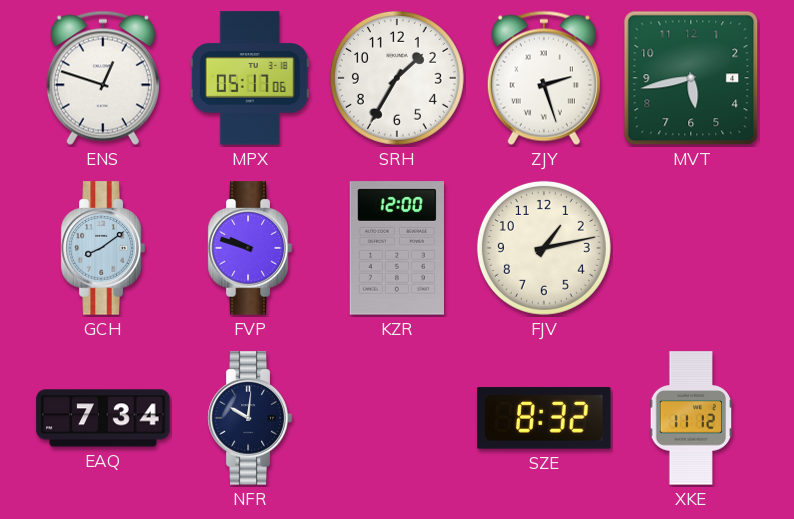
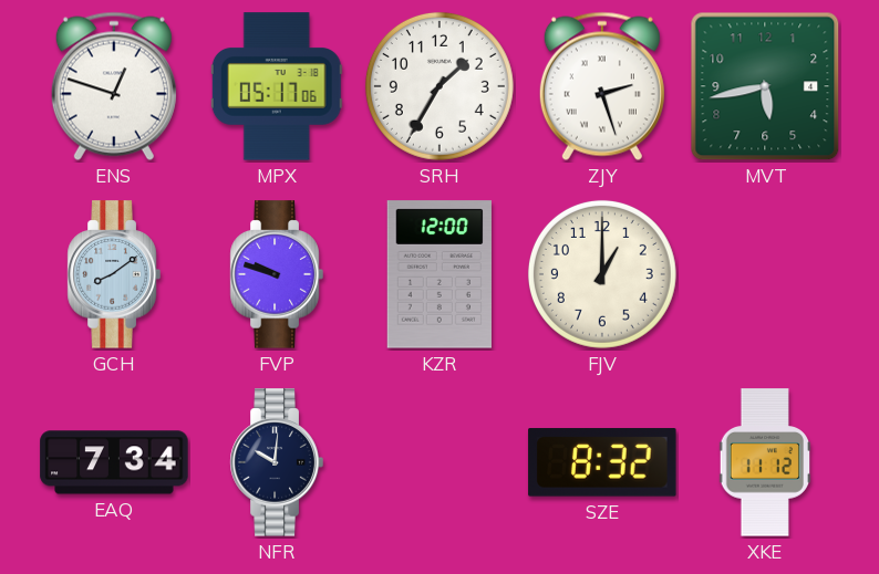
FJV: 1:13 -> 1:00 (602, 274)
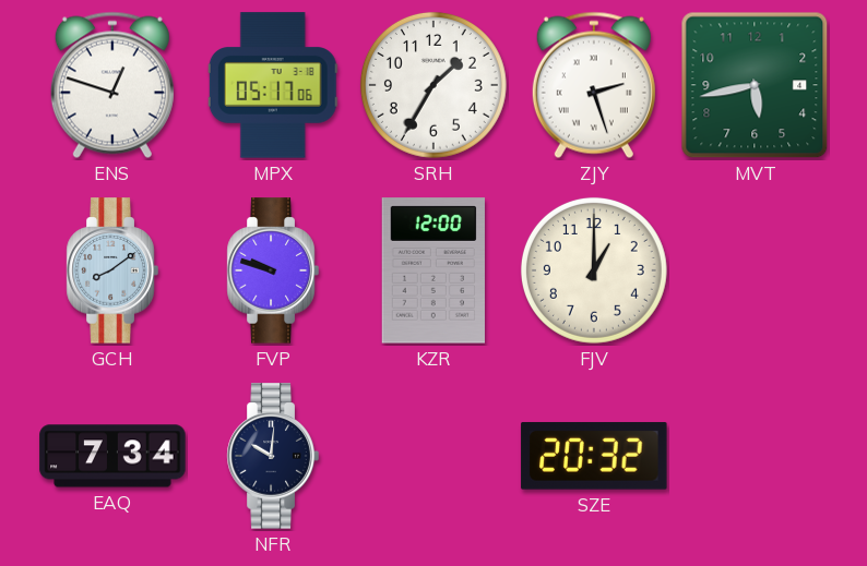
SZE: 8:32 -> 20:32 (594, 456)
XKE: 11:12 -> none (765, 462)
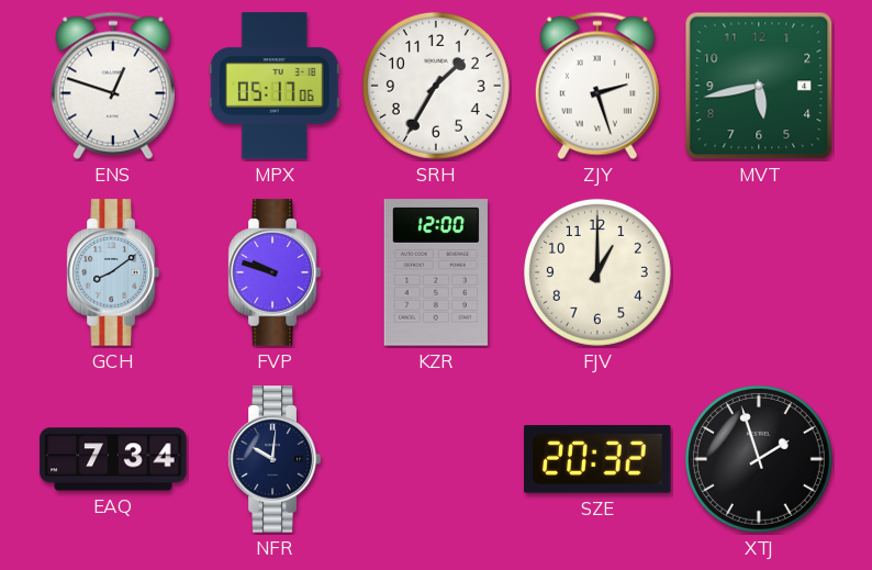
XTJ: none -> 1:57 (759, 459)
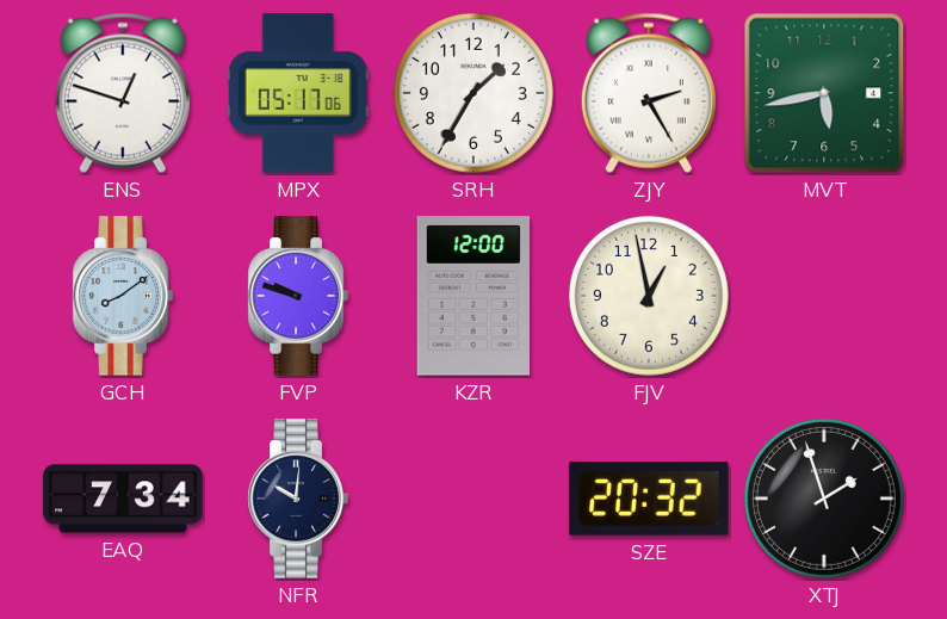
ZJY: 2:27 -> 2:25 (649, 93)
FJV: 1:00 -> 12:58 (649, 296)
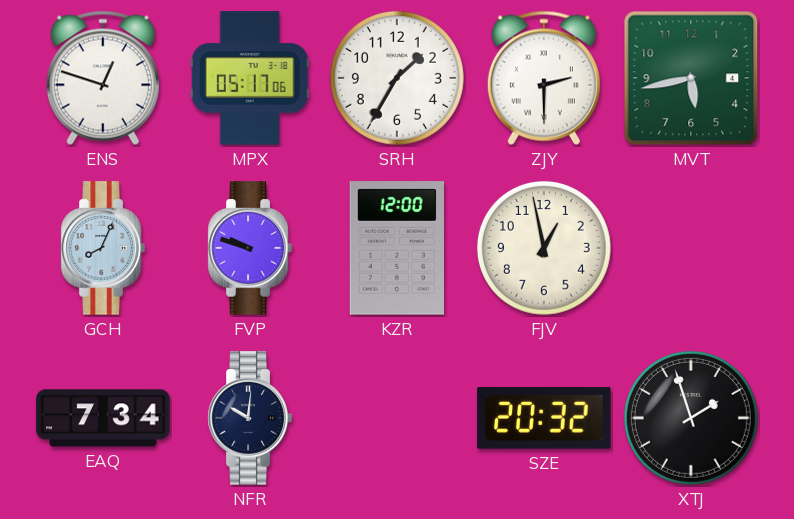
ZJY: 2:25 -> 2:30 (544, 78)
GCH: 8:09 -> 8:04 (103, 248)
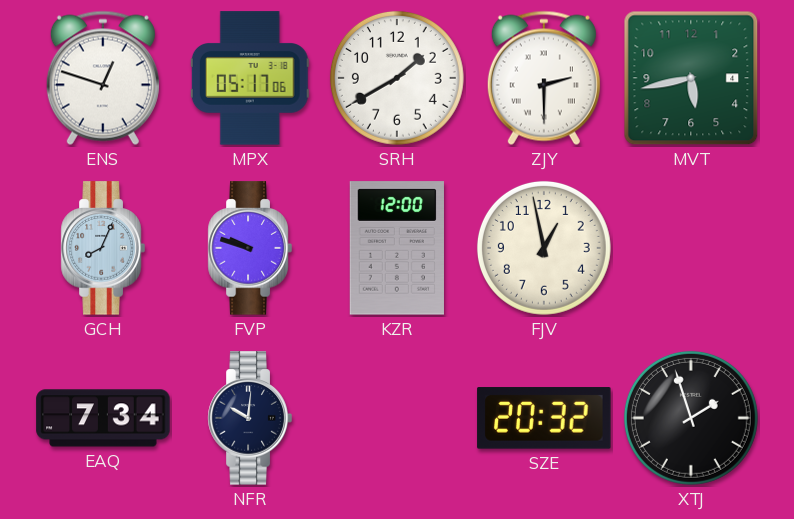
SRH: 1:35 -> 1:40 (397, 78)
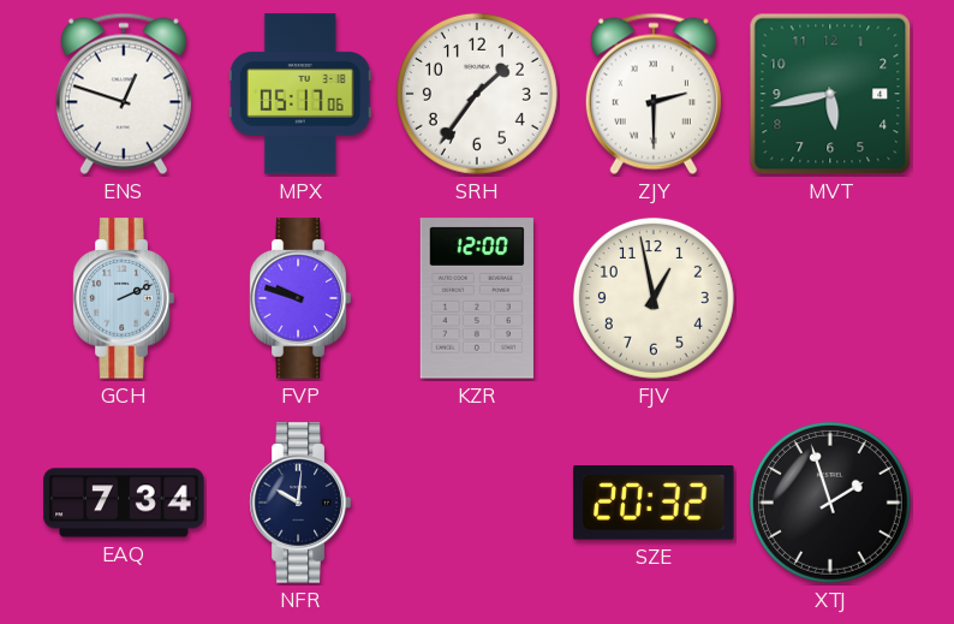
SRH: 1:40 -> 1:36 (477, 94)
GCH: 8:04 -> 2:11 (124, 298)
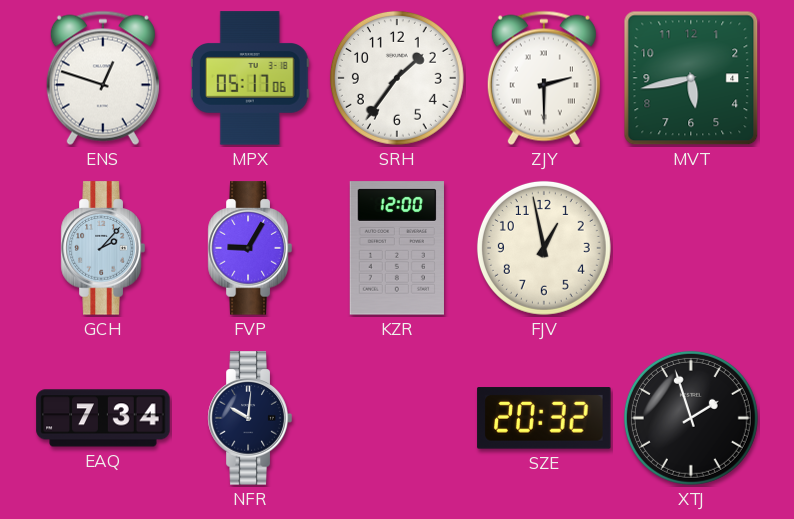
GCH: 2:11 -> 2:07 (103, 248)
FVP: 9:48 -> 9:05 (250, 248)
